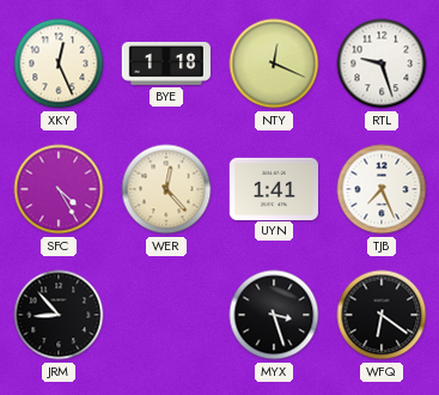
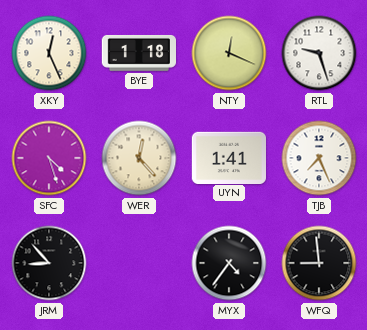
SFC: 4:25 -> 4:27 (49, 158)
MYX: 3:27 -> 4:36 (229, 263)
WFQ: 6:21 -> 8:59 (319, 263)
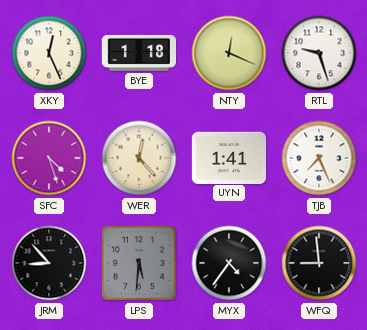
LPS: none -> 5:31 (139, 263)
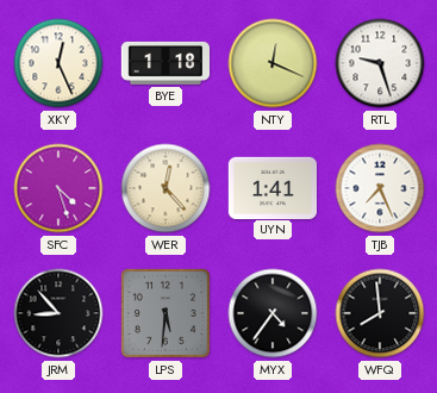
WFQ: 8:59 -> 7:59 (380, 313)
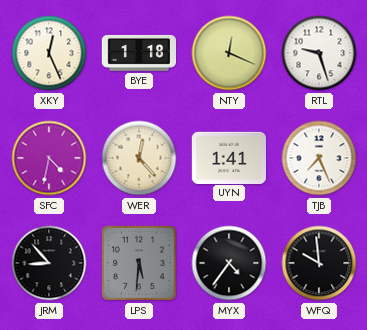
SFC: 4:27 -> 4:32 (49, 158)
WFQ: 7:59 -> 9:59 (319, 263)
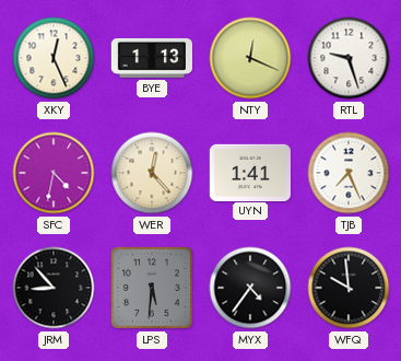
BYE: 1:18 -> 1:13 (151, 58)
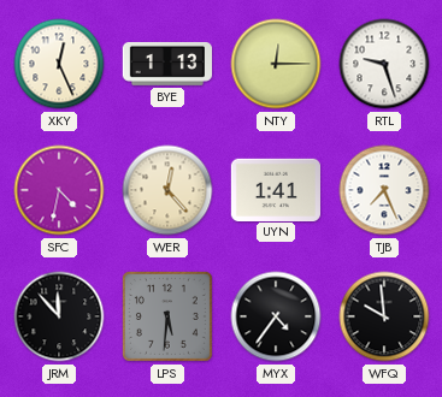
NTY: 12:19 -> 12:15 (276, 64)
JRM: 8:53 -> 11:53 (59, 316)
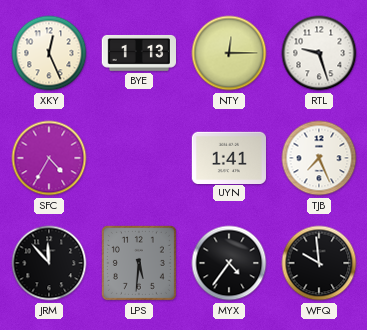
SFC: 4:32 -> 4:35 (49, 158)
WER: 12:23 -> none (167, 190)
